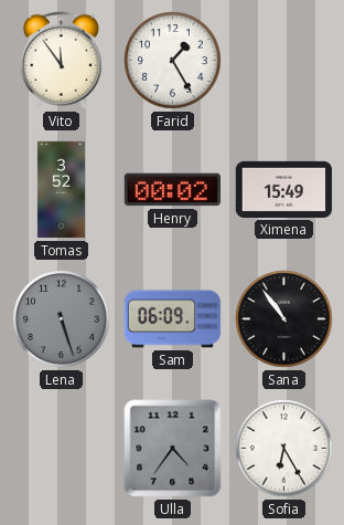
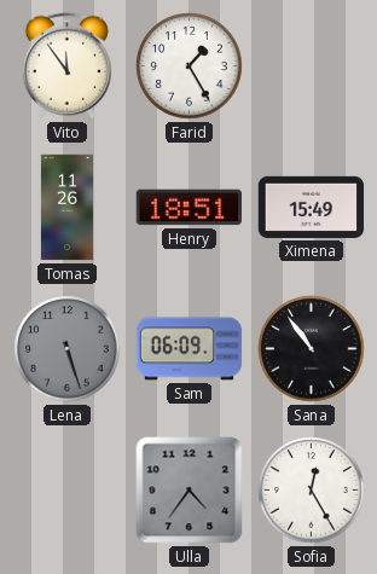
Tomas: 3:52 -> 11:26 (66, 208)
Henry: 00:02 -> 18:51 (188, 208)
Sofia: 6:25 -> 12:25 (312, 491)
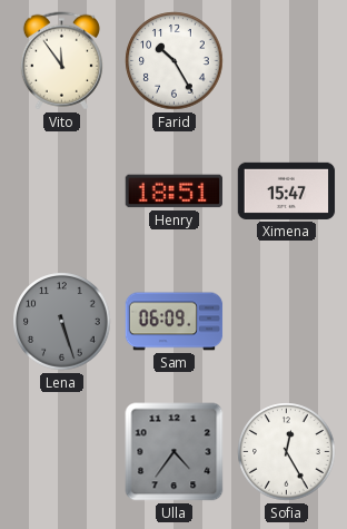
Farid: 1:25 -> 10:25 (175, 61)
Tomas: 11:26 -> none (66, 208)
Ximena: 15:49 -> 15:47 (287, 190)
Sana: 10:54 -> none (312, 349)
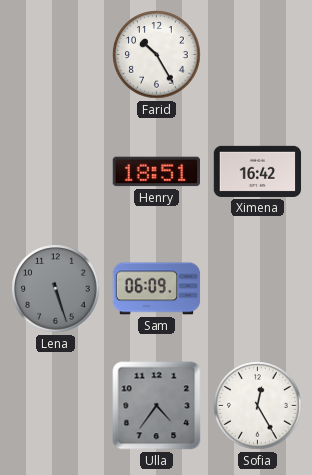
Vito: 11:54 -> none (61, 61)
Ximena: 15:47 -> 16:42 (258, 171)
